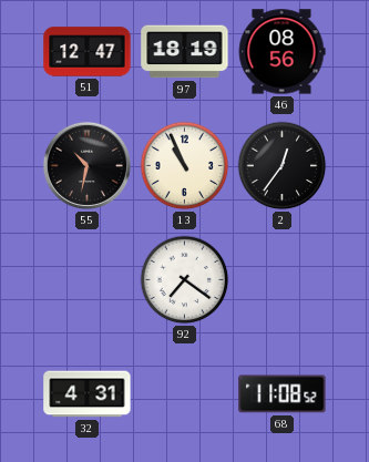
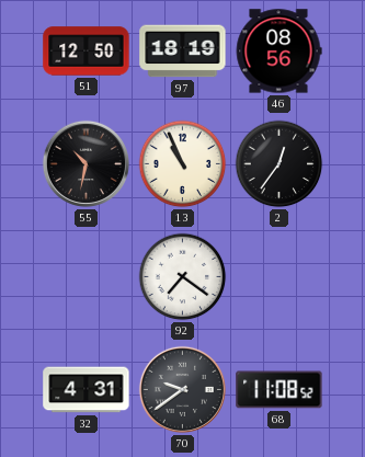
51: 12:47 -> 12:50 (87, 52)
70: none -> 9:39 (182, 389)
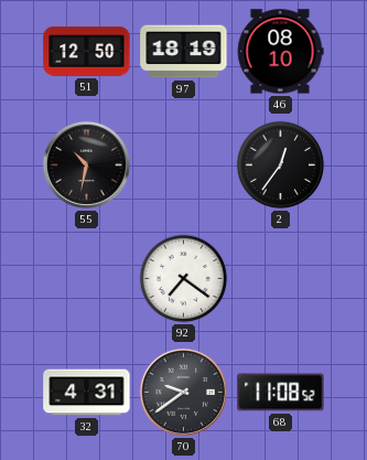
46: 08:56 -> 08:10 (280, 52)
13: 10:56 -> none (183, 164)
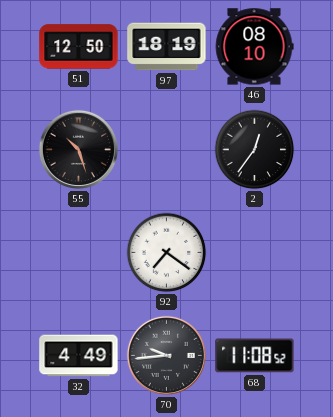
55: 10:32 -> 10:27 (78, 149)
32: 4:31 -> 4:49 (79, 356)
70: 9:39 -> 9:44 (166, 355)
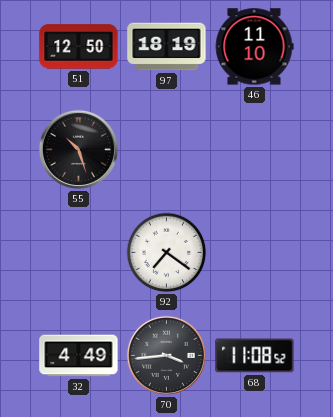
46: 08:10 -> 11:10 (254, 47)
2: 12:36 -> none (255, 150)
70: 9:44 -> 3:44 (166, 355)
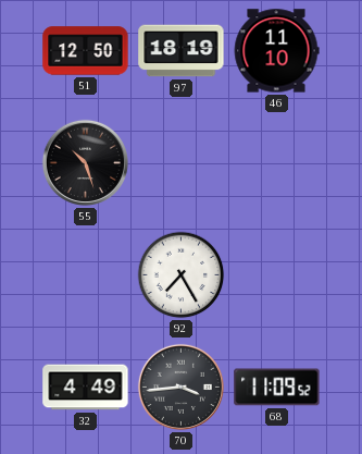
92: 7:21 -> 7:25 (182, 275)
68: 11:08 -> 11:09 (277, 388)
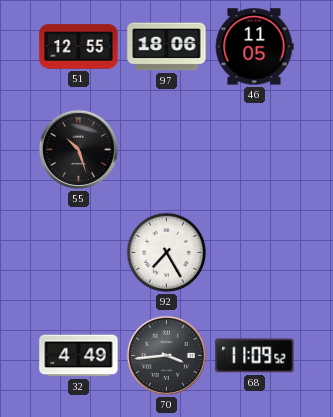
51: 12:50 -> 12:55 (79, 47)
97: 18:19 -> 18:06 (167, 47)
46: 11:10 -> 11:05 (254, 47)
